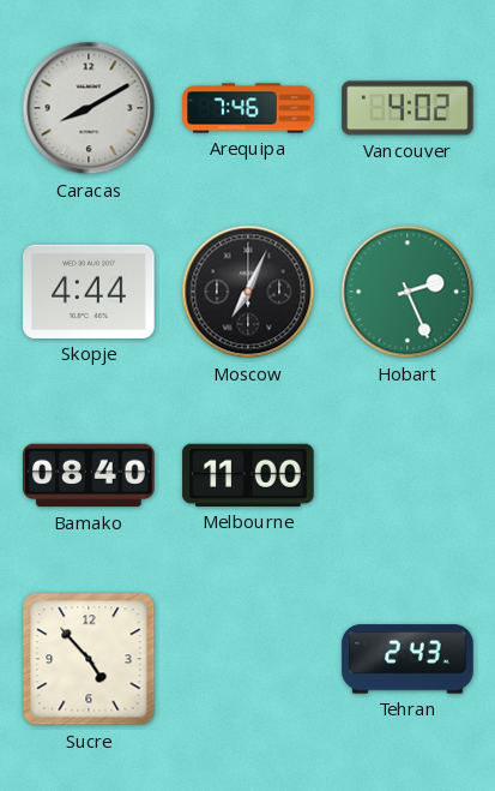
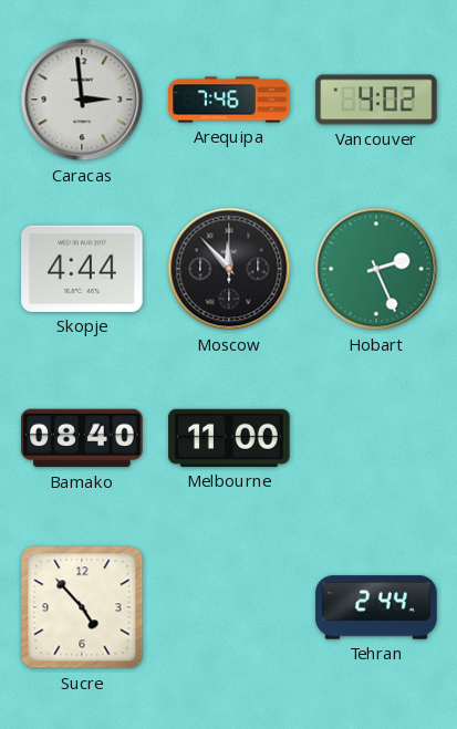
Caracas: 8:10 -> 2:59 (82, 100)
Moscow: 7:04 -> 11:53 (229, 269)
Tehran: 2:43 -> 2:44 (376, 607)
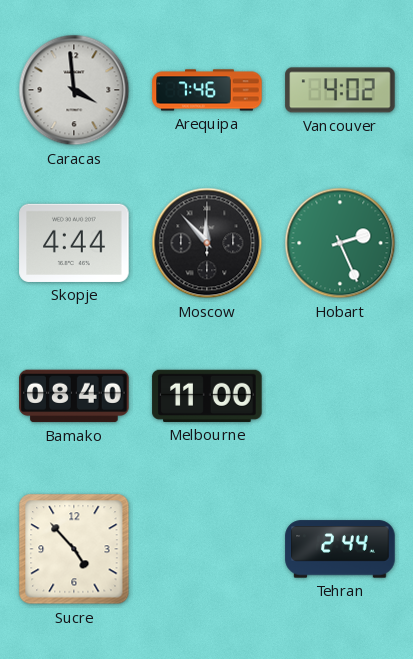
Caracas: 2:59 -> 3:59 (74, 90)
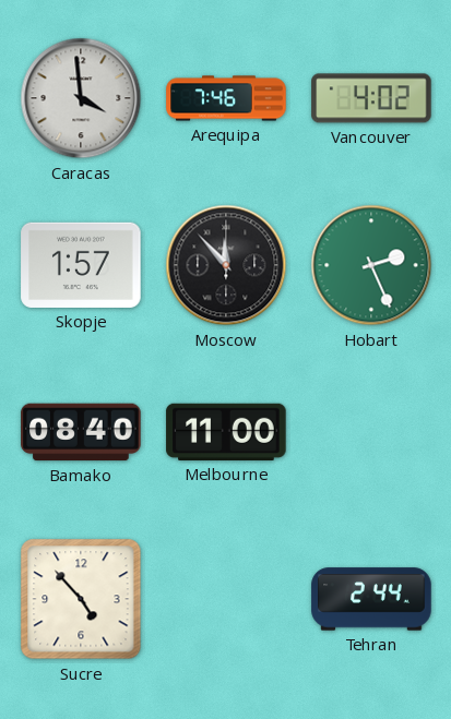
Skopje: 4:44 -> 1:57 (81, 265)
